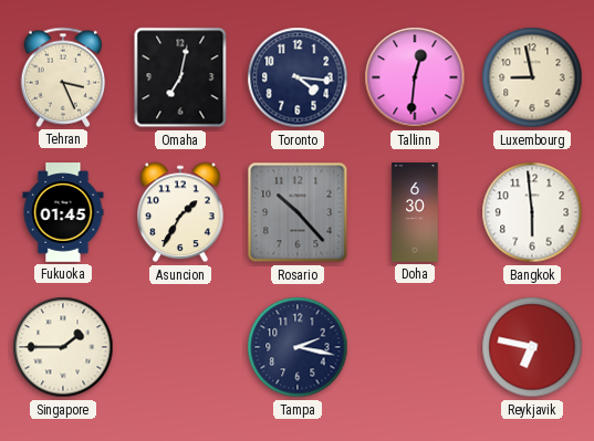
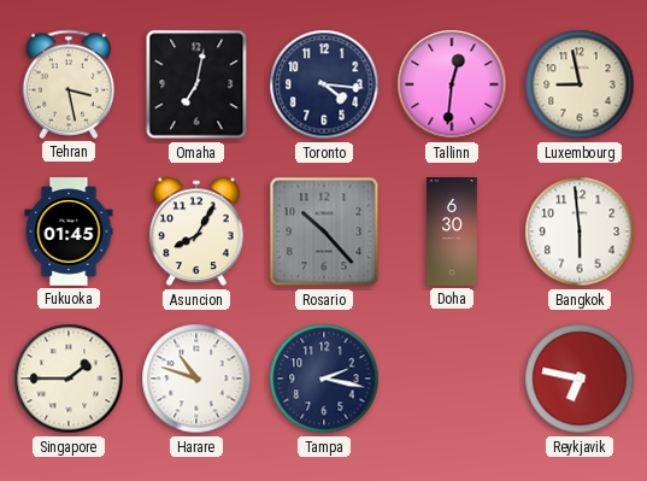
Tehran: 3:26 -> 3:28 (67, 84)
Asuncion: 1:35 -> 8:05 (196, 231)
Harare: none -> 10:48 (196, 379)
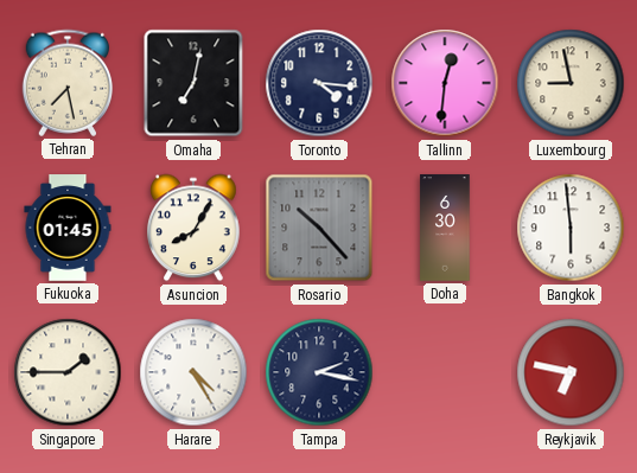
Tehran: 3:28 -> 7:28 (66, 83)
Harare: 10:48 -> 4:25 (193, 372)
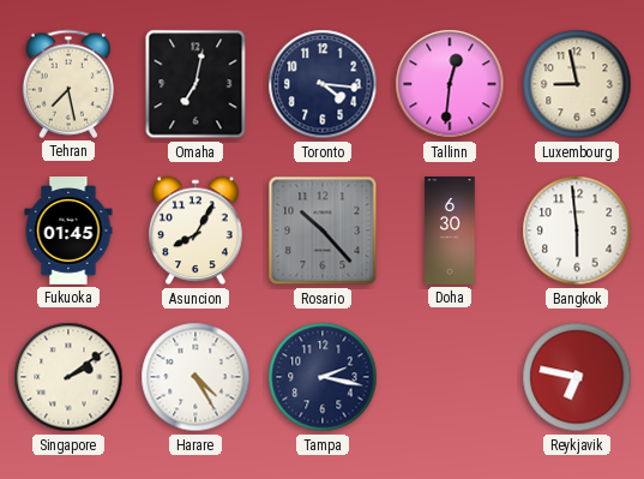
Singapore: 1:45 -> 2:09 (68, 377)
